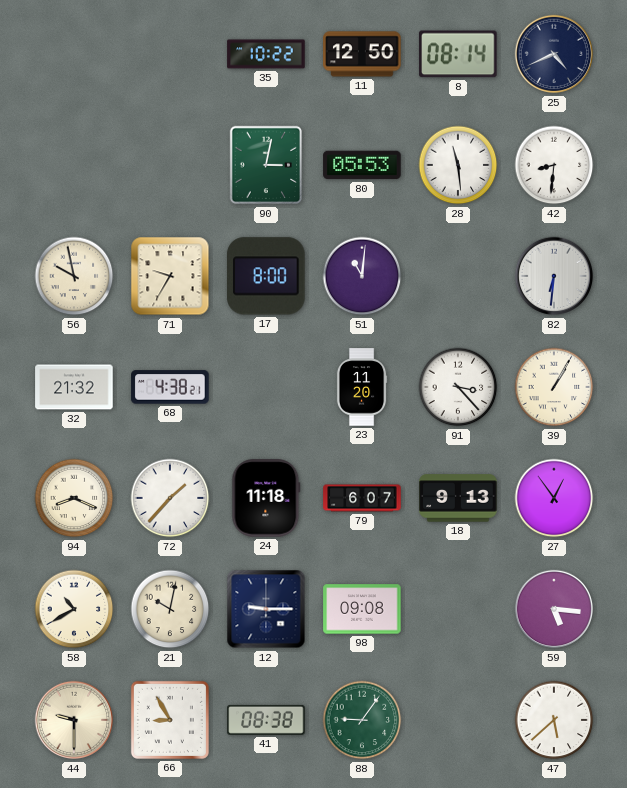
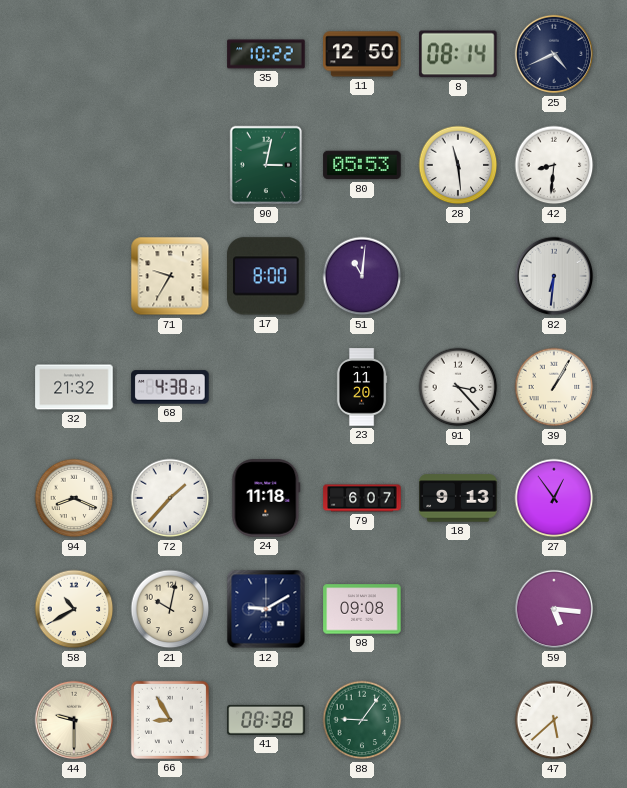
56: 9:58 -> none (74, 276)
12: 9:15 -> 9:10 (266, 609)
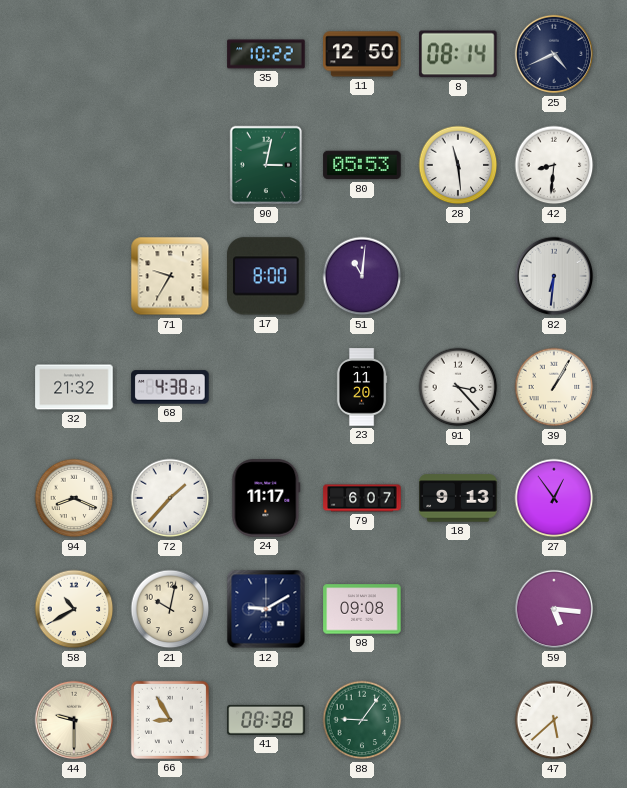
24: 11:18 -> 11:17 (266, 498)
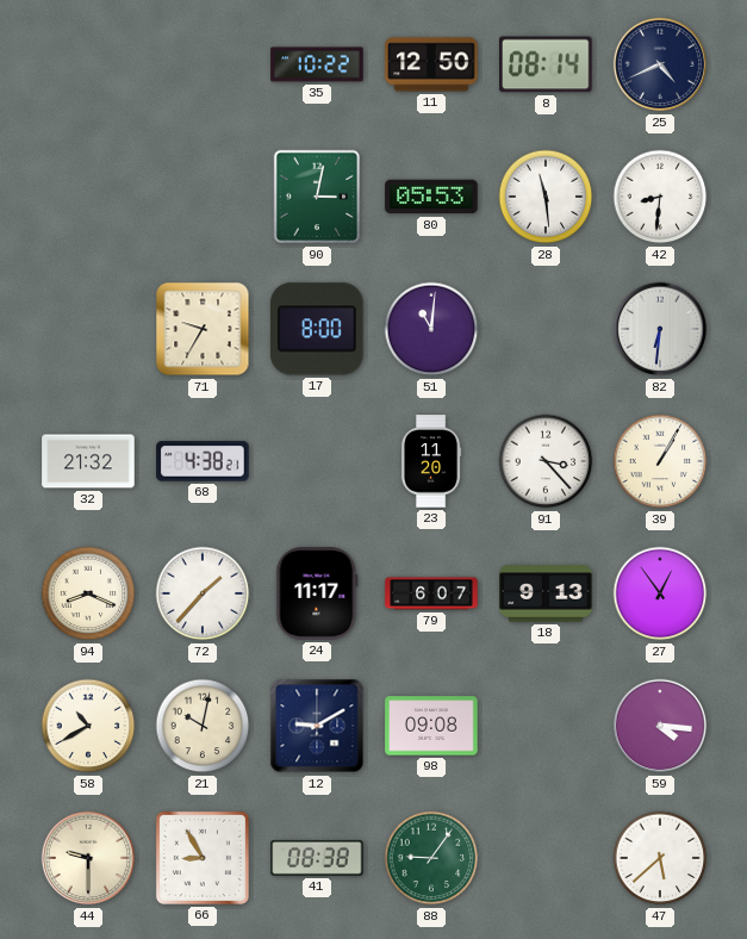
59: 5:16 -> 4:16 (660, 726)
